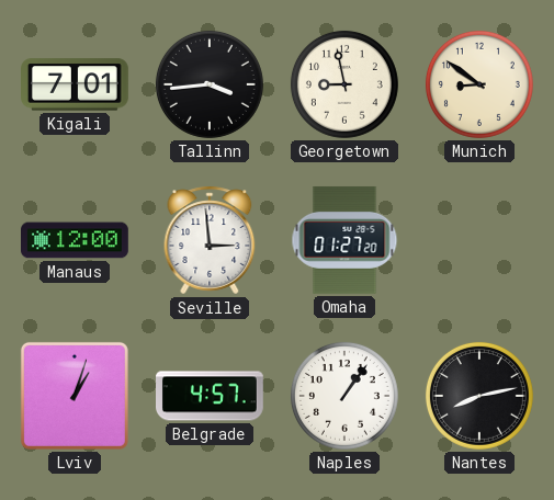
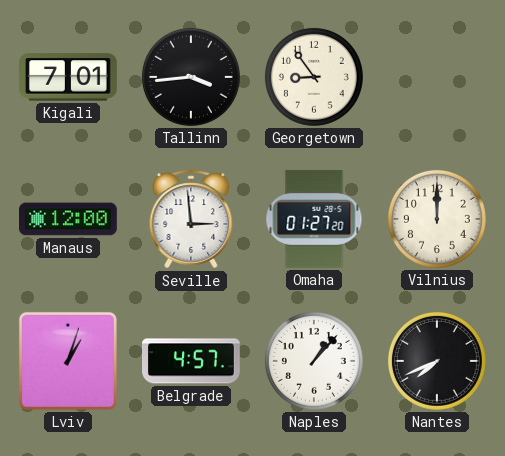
Georgetown: 8:58 -> 8:54 (314, 77)
Munich: 8:51 -> none (479, 84)
Vilnius: none -> 12:00 (437, 219)
Naples: 1:06 -> 1:07 (314, 361)
Nantes: 8:13 -> 7:41 (437, 361)
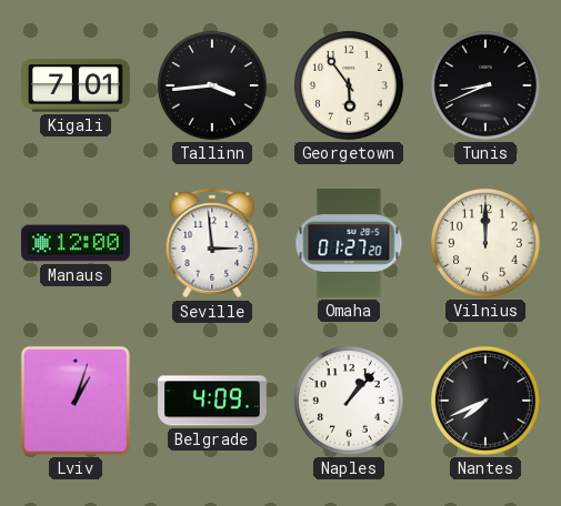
Georgetown: 8:54 -> 5:54 (349, 85)
Tunis: none -> 8:41 (485, 85)
Belgrade: 4:57 -> 4:09 (213, 401)
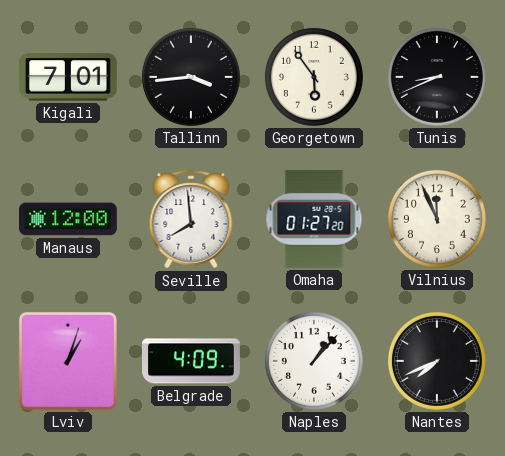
Seville: 2:59 -> 7:59 (191, 219)
Vilnius: 12:00 -> 11:56 (437, 219)
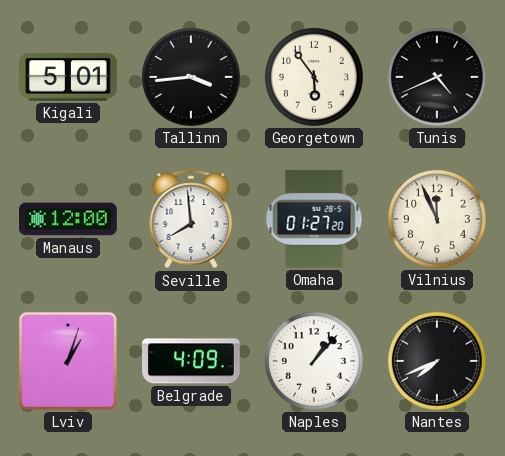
Kigali: 7:01 -> 5:01 (69, 77)
Tunis: 8:41 -> 4:41 (437, 77)
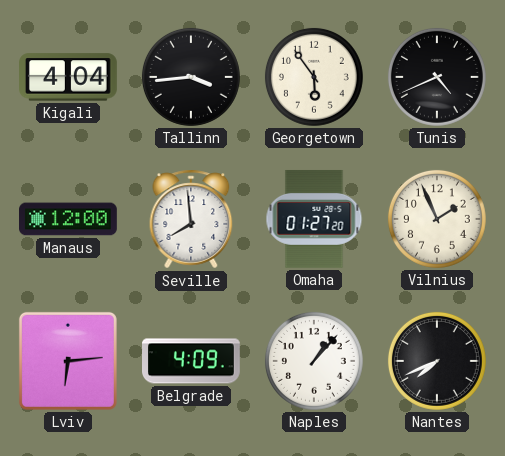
Kigali: 5:01 -> 4:04 (69, 77)
Vilnius: 11:56 -> 1:56 (437, 219)
Lviv: 1:03 -> 6:14 (68, 361)
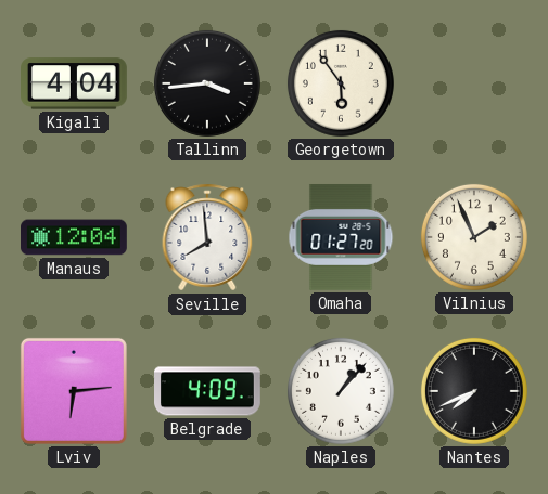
Tunis: 4:41 -> none (437, 77)
Manaus: 12:00 -> 12:04 (75, 237)
